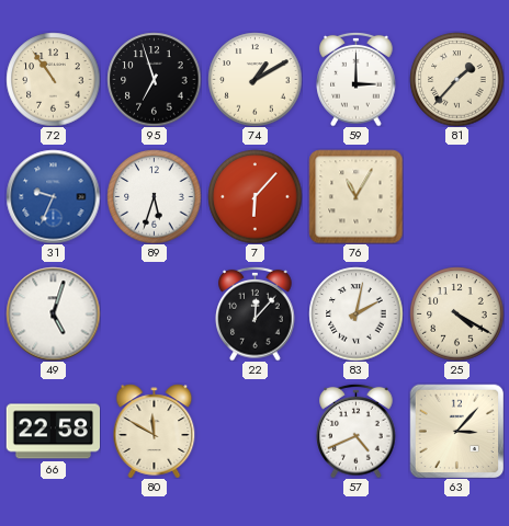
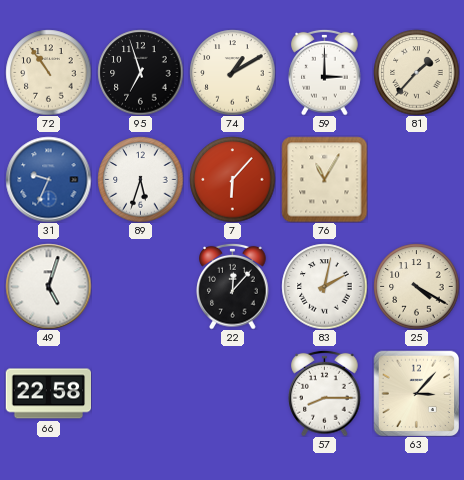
80: 11:50 -> none (155, 431)
57: 4:41 -> 8:15 (325, 393)
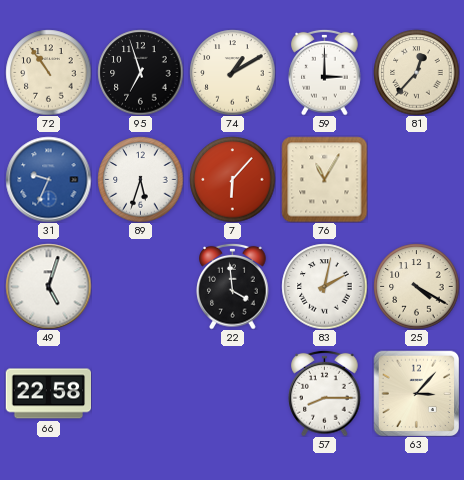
81: 1:37 -> 12:37 (416, 72)
22: 12:07 -> 3:59 (233, 286)
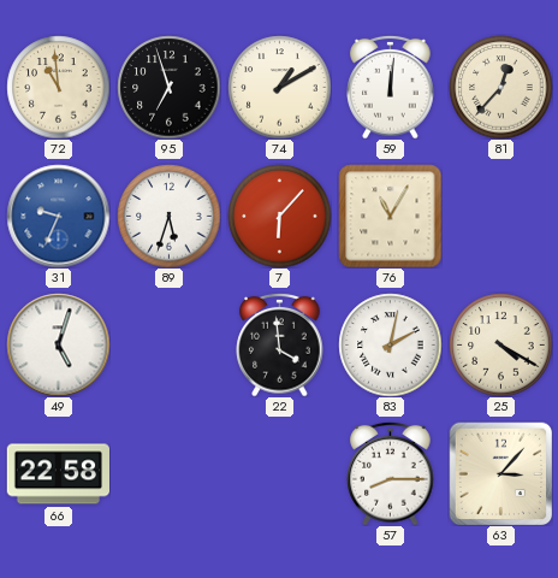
72: 10:54 -> 10:59 (58, 87)
59: 3:00 -> 12:01 (391, 87)
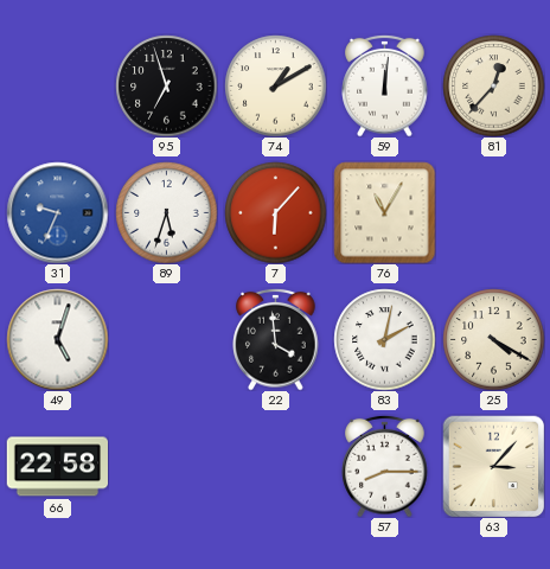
72: 10:59 -> none (58, 87)
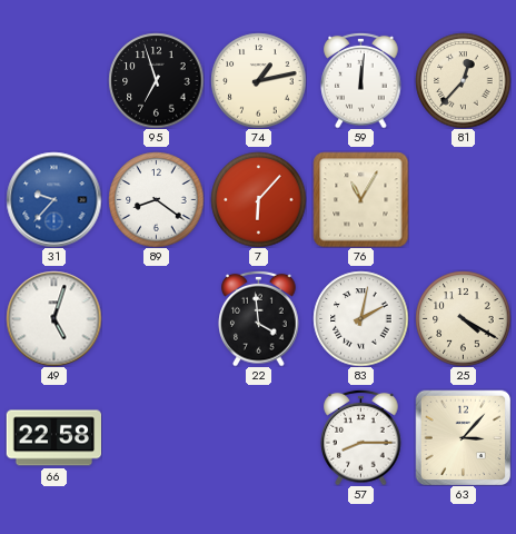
74: 1:10 -> 1:13 (258, 80)
31: 9:34 -> 9:37 (53, 199)
89: 5:33 -> 8:21 (156, 199)
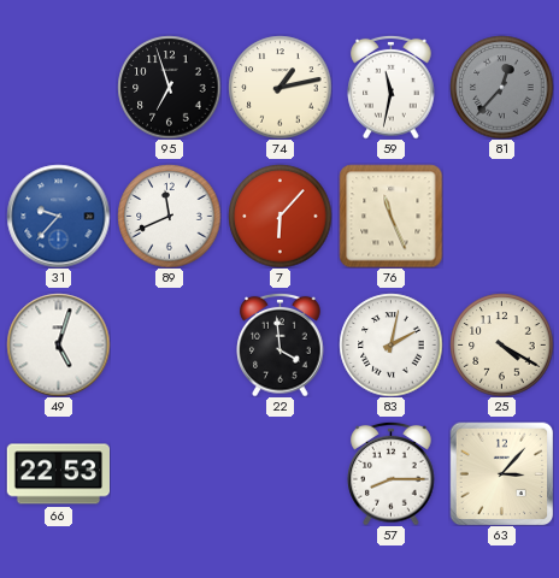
59: 12:01 -> 11:32 (392, 87)
81 dial: cream -> grey (501, 87)
89: 8:21 -> 11:41 (169, 216)
76: 11:05 -> 11:26 (390, 216)
66: 22:58 -> 22:53 (58, 474)
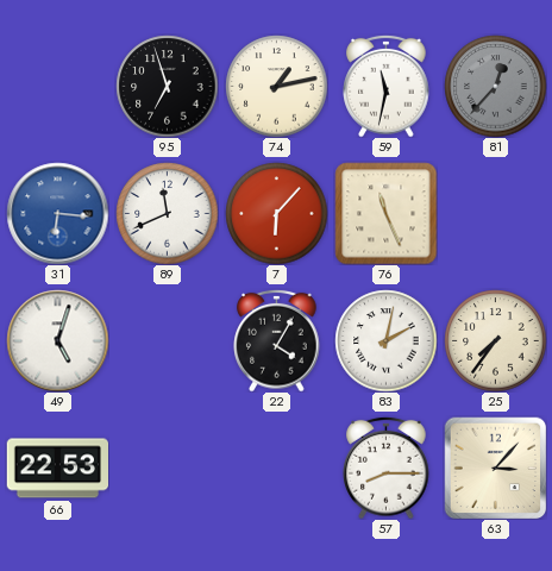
31: 9:37 -> 6:16 (57, 213)
22: 3:59 -> 4:05 (277, 340)
25: 4:20 -> 7:36 (495, 340)
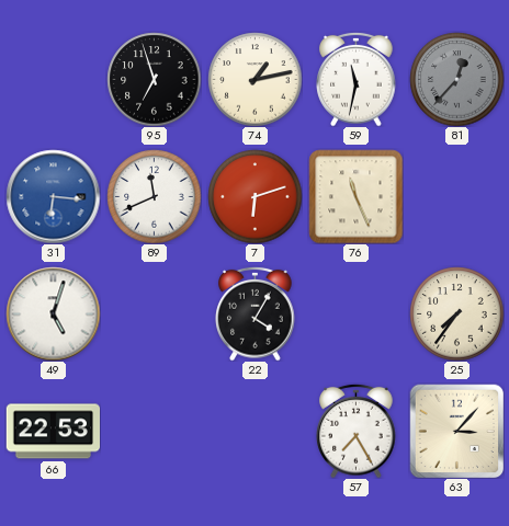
7: 6:07 -> 6:12 (255, 196)
83: 2:02 -> none (385, 340)
57: 8:15 -> 7:25 (357, 431)
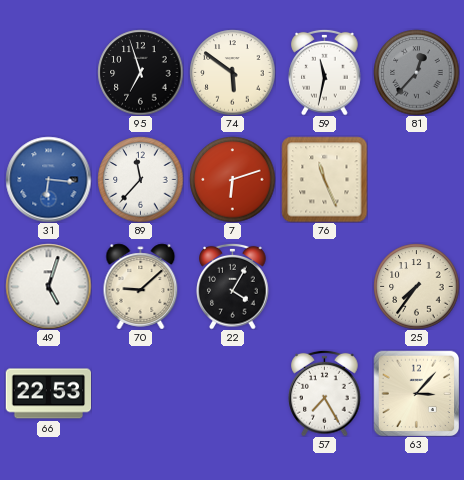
74: 1:13 -> 5:51 (232, 72)
89: 11:41 -> 11:37 (140, 179)
70: none -> 9:08 (141, 286)
